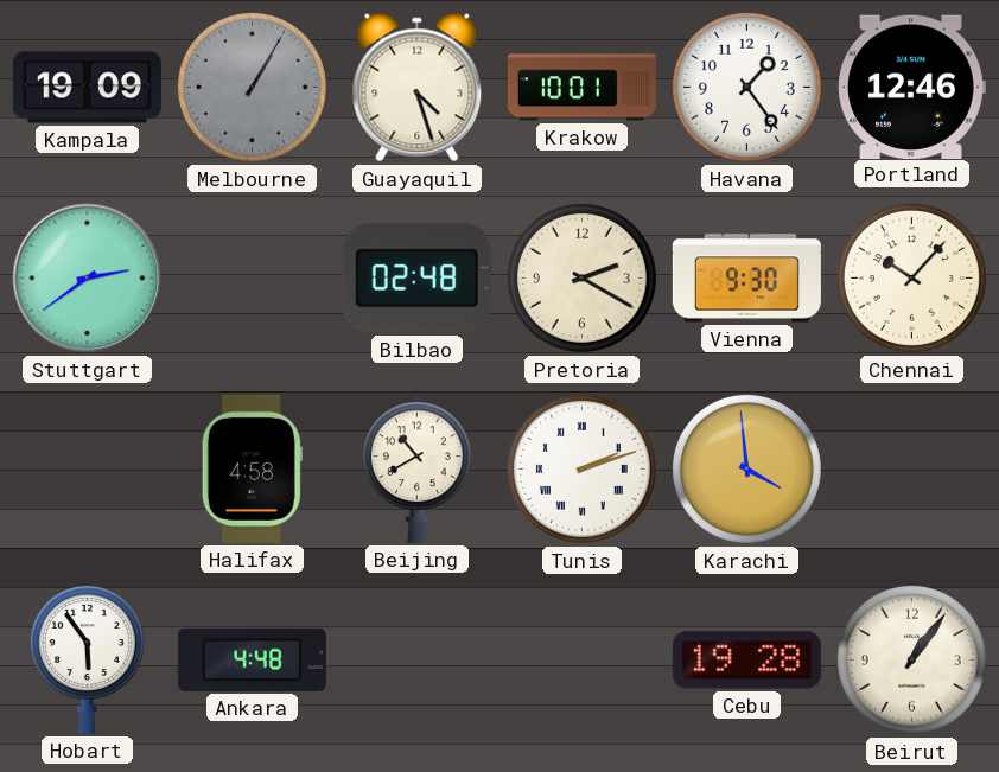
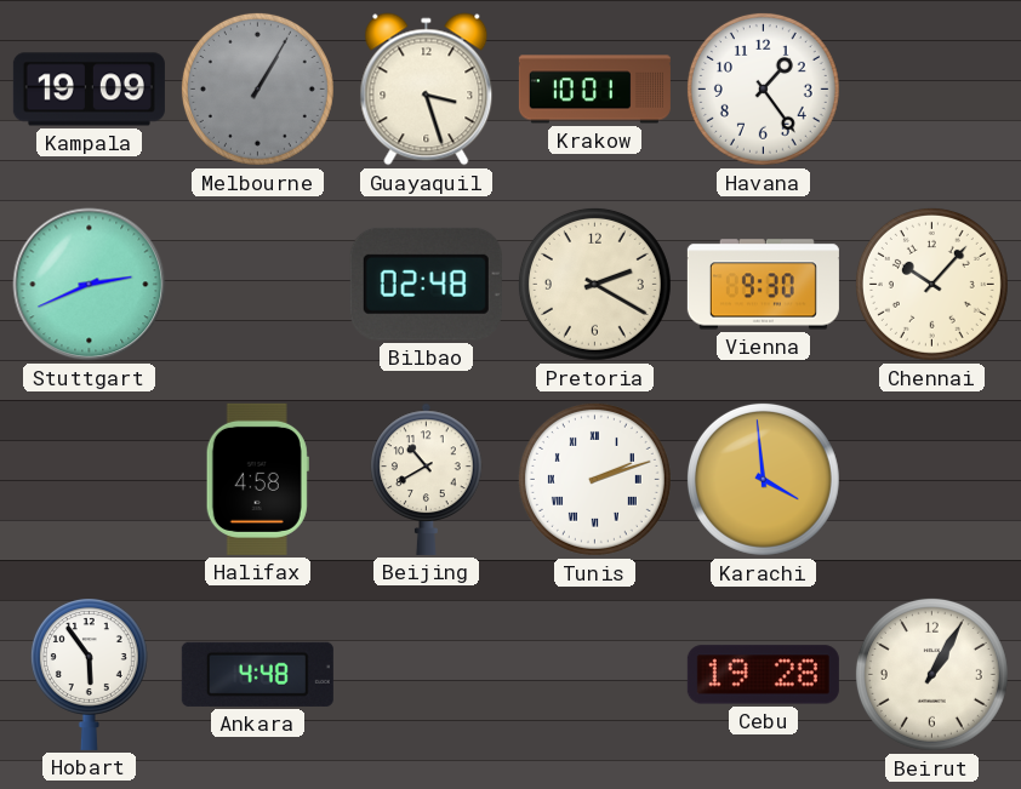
Guayaquil: 4:27 -> 3:27 (427, 90)
Portland: 12:46 -> none (911, 87)
Stuttgart: 2:39 -> 2:41 (90, 285)
Beirut: 1:06 -> 1:05 (931, 674)
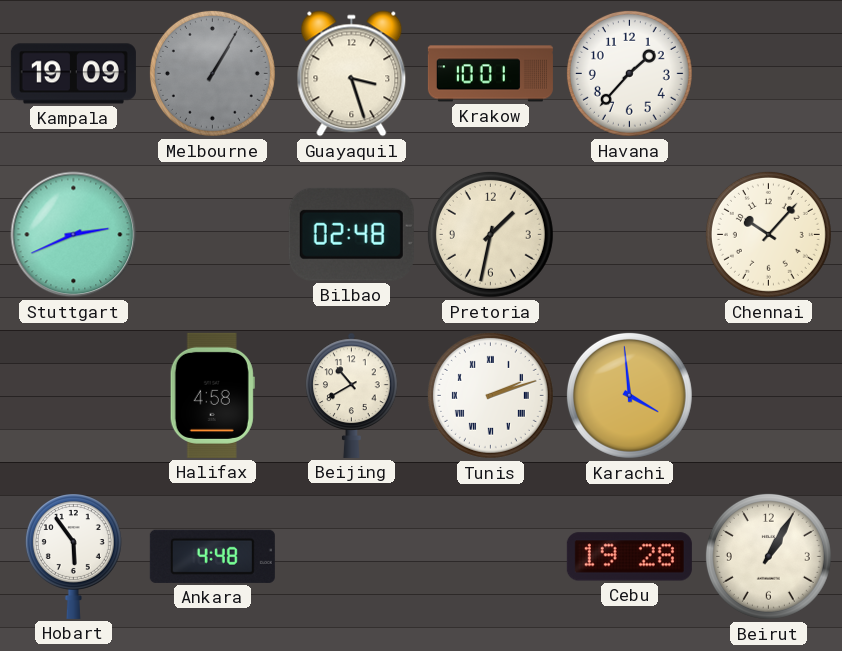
Havana: 1:24 -> 1:37 (629, 73)
Pretoria: 2:20 -> 1:32 (490, 234)
Vienna: 9:30 -> none (763, 285)
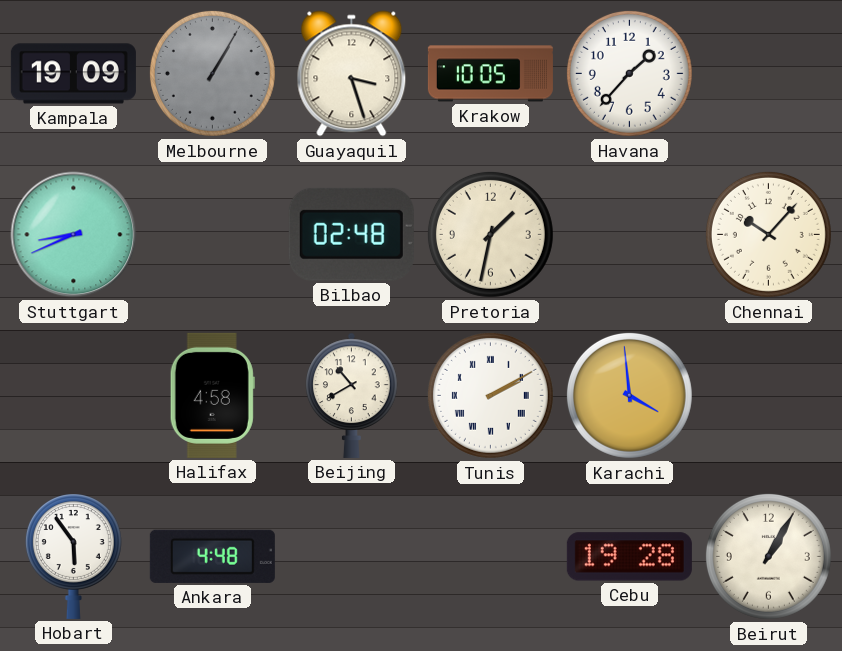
Krakow: 10:01 -> 10:05 (490, 74)
Stuttgart: 2:41 -> 8:41 (74, 235)
Tunis: 2:12 -> 2:10 (490, 395)
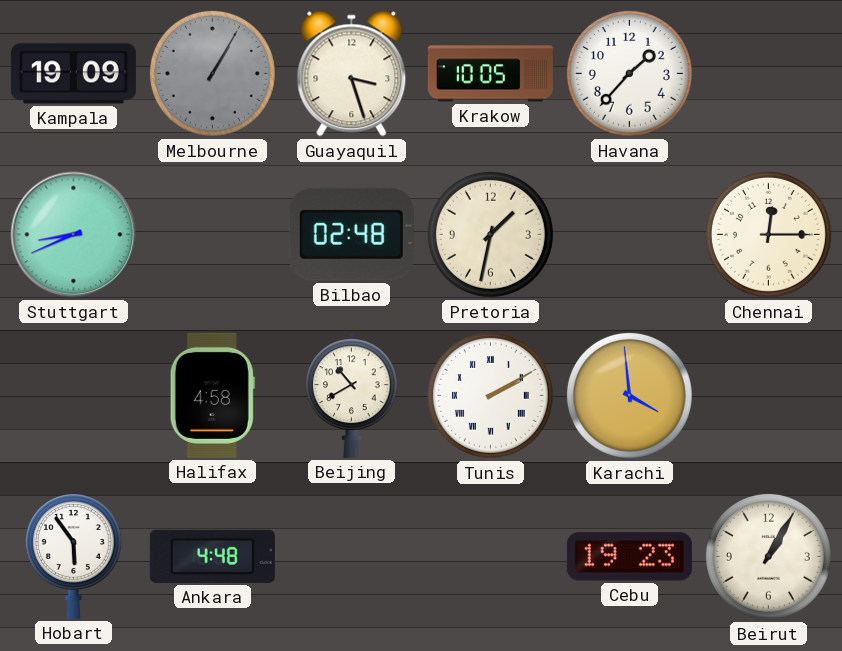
Chennai: 10:07 -> 12:15 (768, 234)
Cebu: 19:28 -> 19:23 (629, 557)
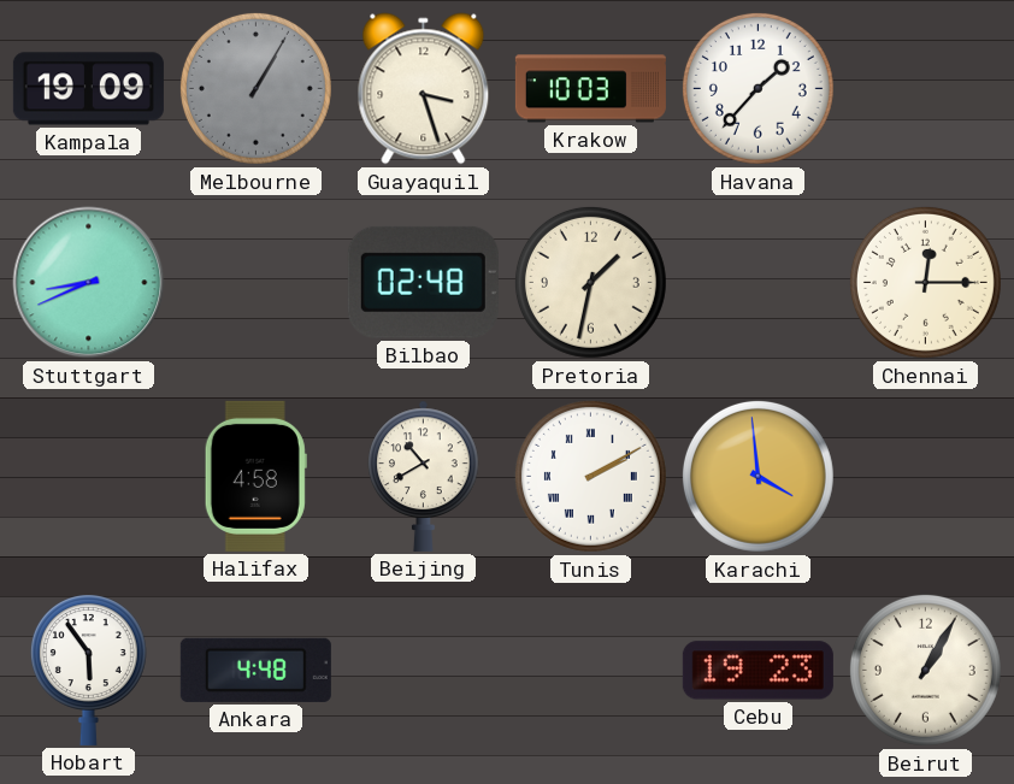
Krakow: 10:05 -> 10:03 (590, 89)
